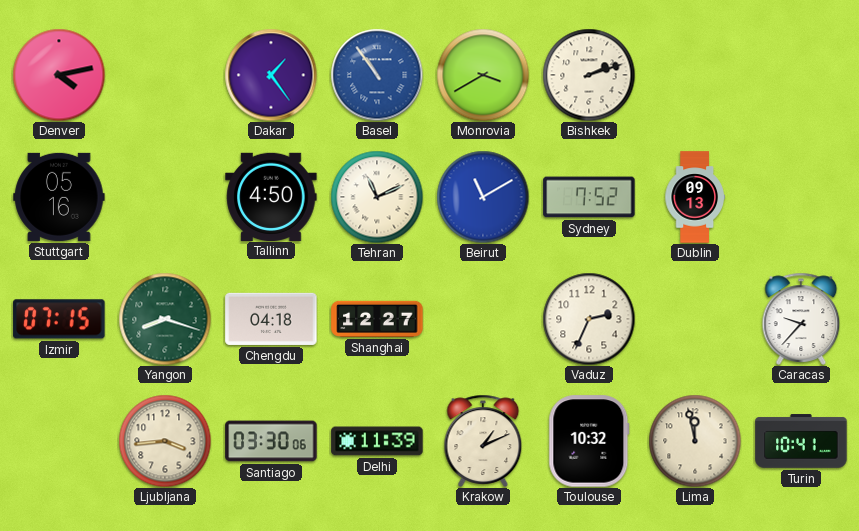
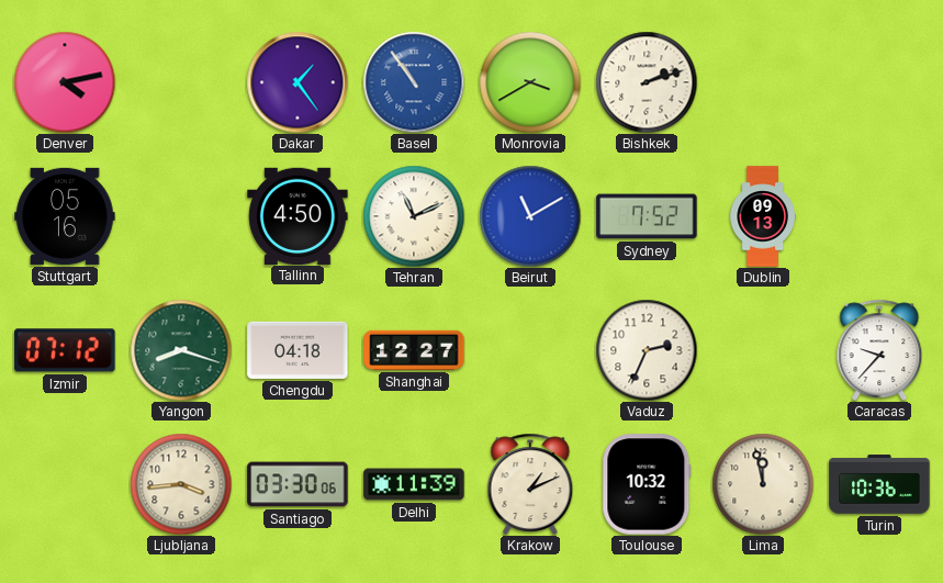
Izmir: 07:15 -> 07:12 (65, 350)
Turin: 10:41 -> 10:36 (879, 484)
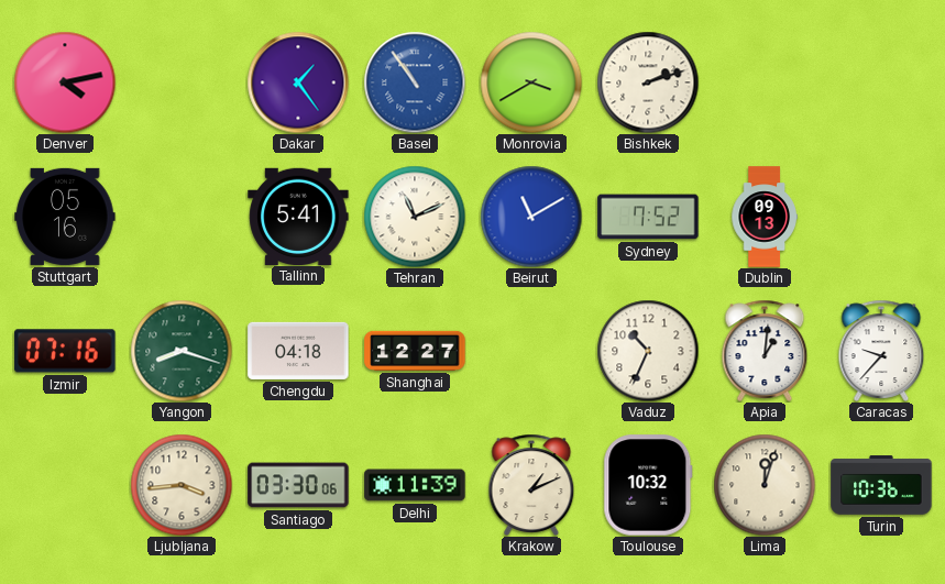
Tallinn: 4:50 -> 5:41 (298, 216)
Izmir: 07:12 -> 07:16 (65, 351)
Vaduz: 2:34 -> 10:34 (648, 351)
Apia: none -> 1:01 (765, 351)
Lima: 11:58 -> 12:03 (765, 485)
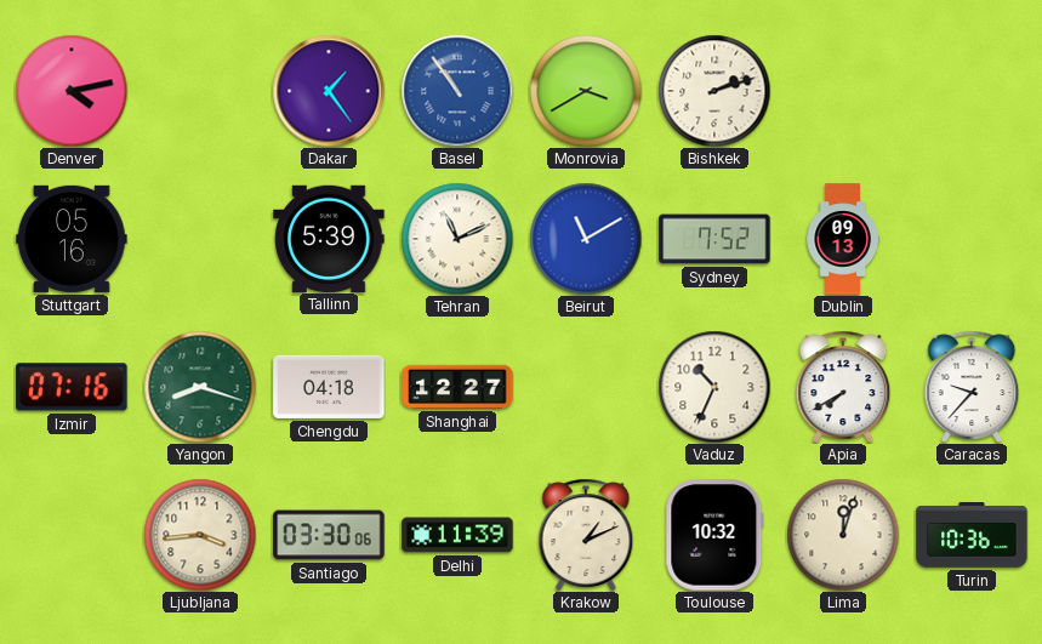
Tallinn: 5:41 -> 5:39 (329, 238)
Apia: 1:01 -> 7:40 (843, 387)
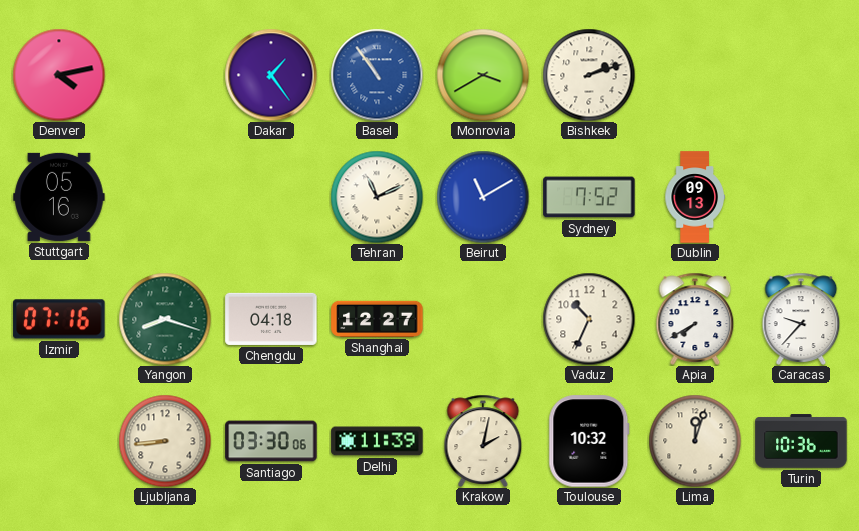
Tallinn: 5:39 -> none (329, 238)
Ljubljana: 3:44 -> 8:44 (165, 441)
Krakow: 1:11 -> 2:02 (483, 441)
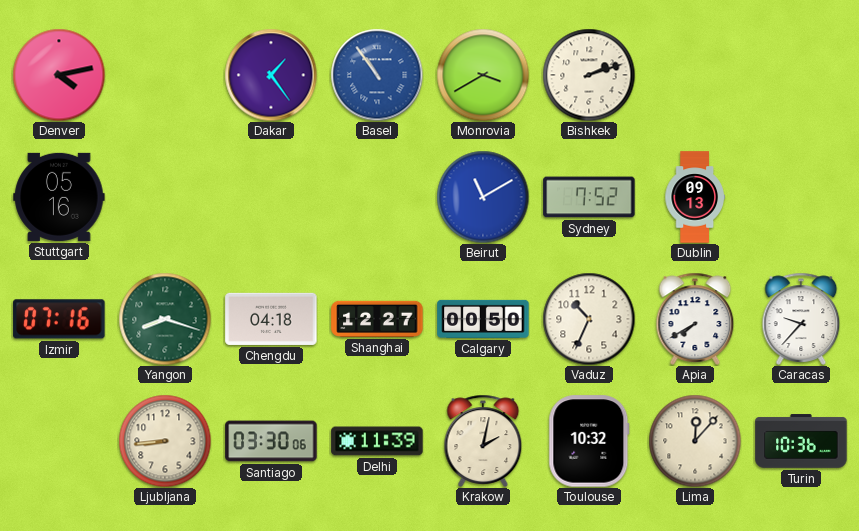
Tehran: 11:11 -> none (377, 197)
Calgary: none -> 00:50 (483, 319)
Lima: 12:03 -> 12:07 (695, 441)
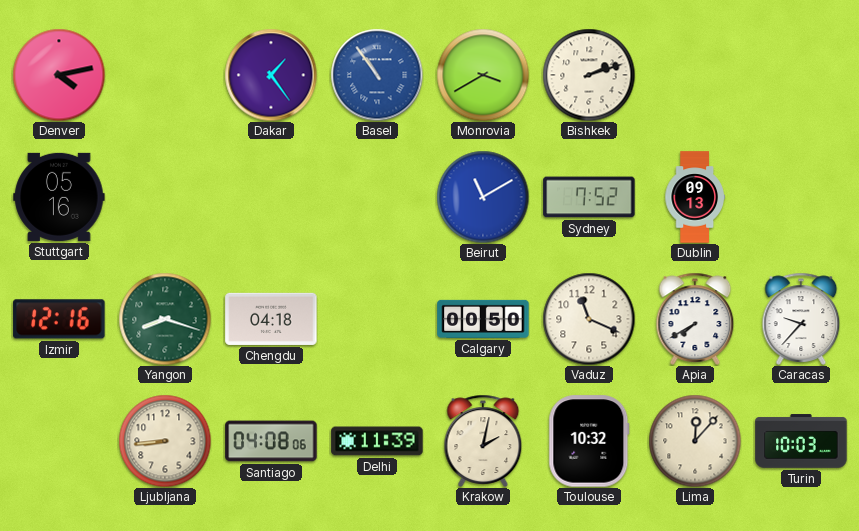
Izmir: 07:16 -> 12:16 (59, 319)
Shanghai: 12:27 -> none (377, 319)
Vaduz: 10:34 -> 11:19 (589, 319)
Santiago: 03:30 -> 04:08 (271, 441)
Turin: 10:36 -> 10:03 (801, 441)
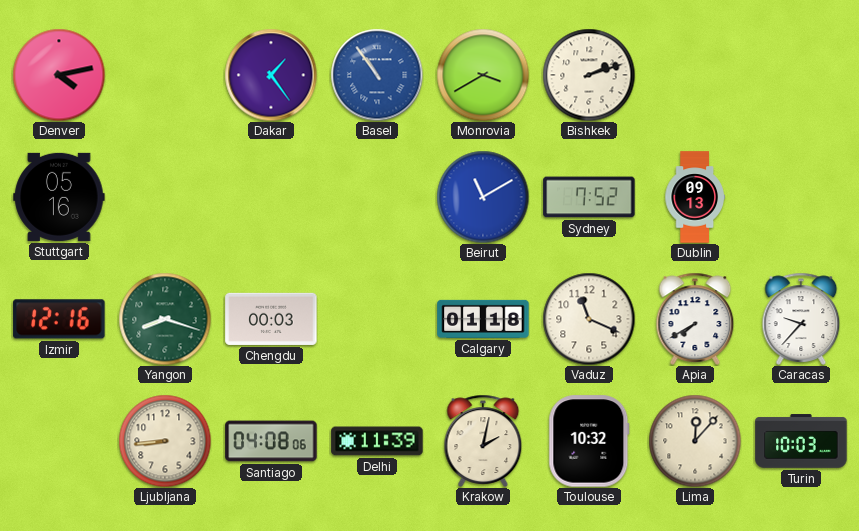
Chengdu: 04:18 -> 00:03 (271, 319)
Calgary: 00:50 -> 01:18 (483, 319)
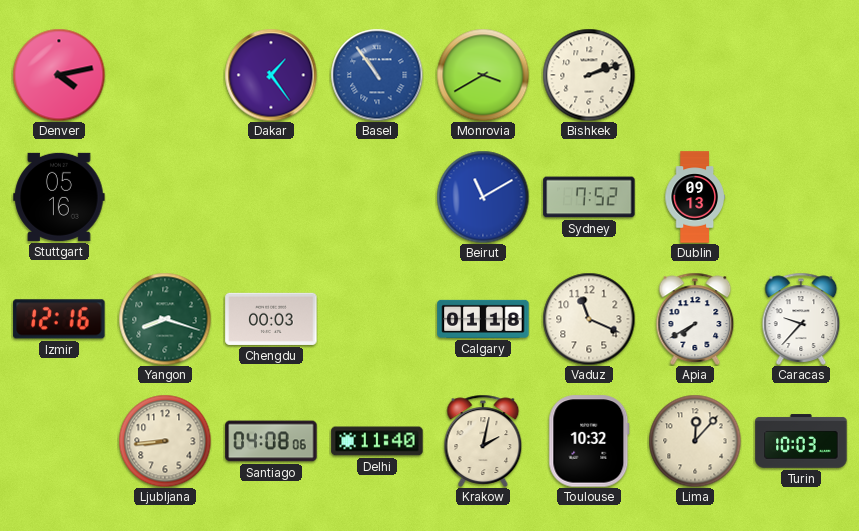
Delhi: 11:39 -> 11:40 (377, 441)
